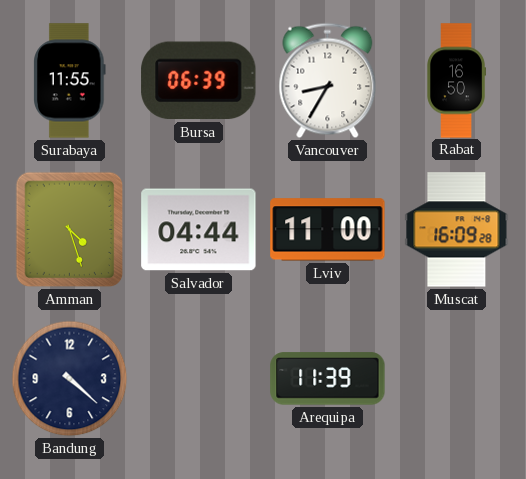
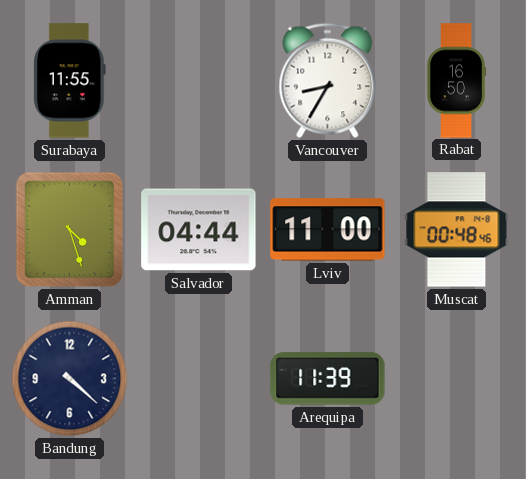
Bursa: 06:39 -> none (199, 81)
Muscat: 16:09 -> 00:48 (457, 230)
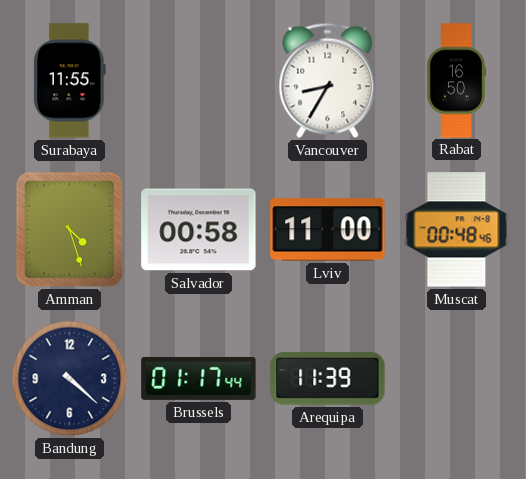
Salvador: 04:44 -> 00:58 (199, 230)
Brussels: none -> 01:17 (199, 378)
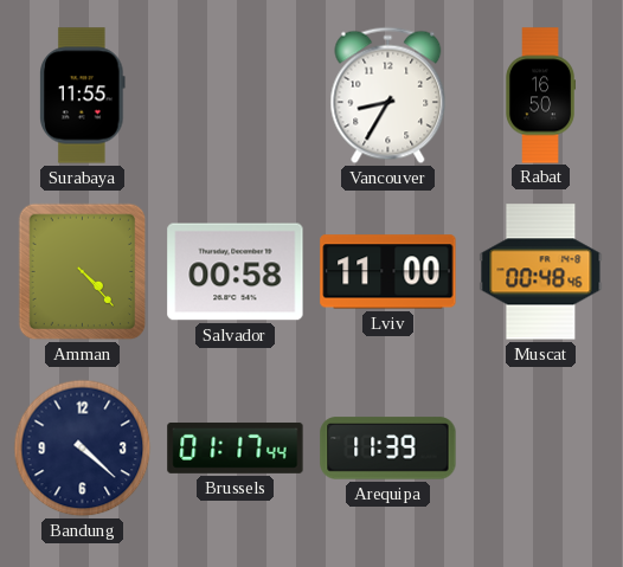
Amman: 4:27 -> 4:23 (83, 272)
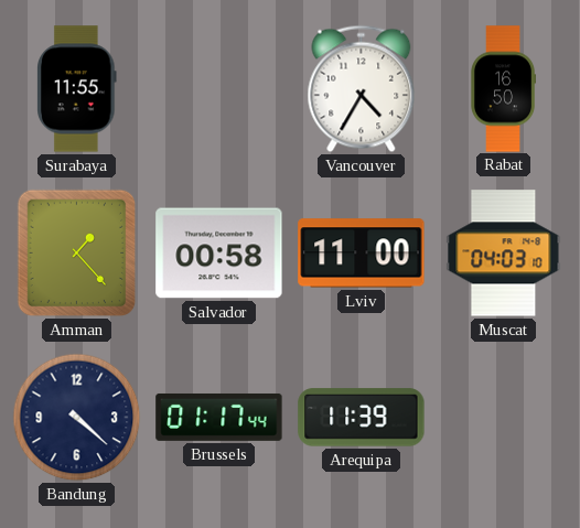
Vancouver: 8:35 -> 4:35 (362, 89)
Amman: 4:23 -> 1:23 (77, 254)
Muscat: 00:48 -> 04:03 (504, 254)
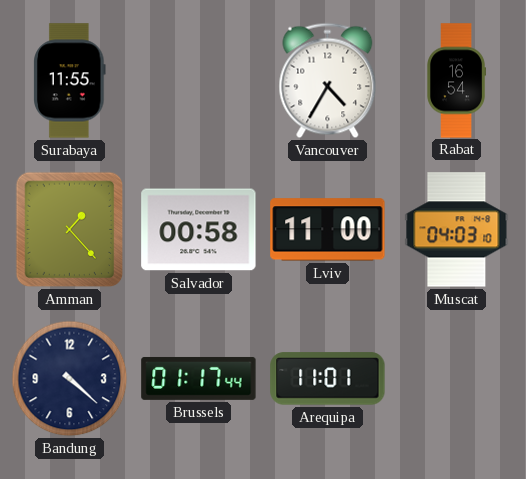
Rabat: 16:50 -> 16:54 (456, 81)
Arequipa: 11:39 -> 11:01 (328, 379)
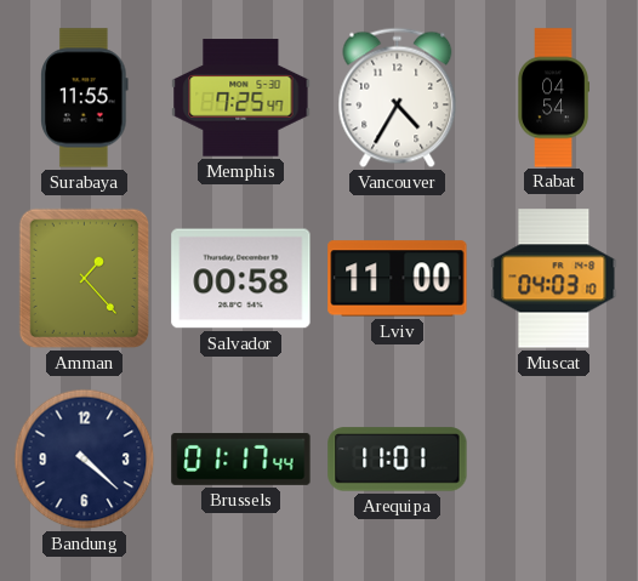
Memphis: none -> 7:25 (241, 98)
Rabat: 16:54 -> 04:54 (553, 98)
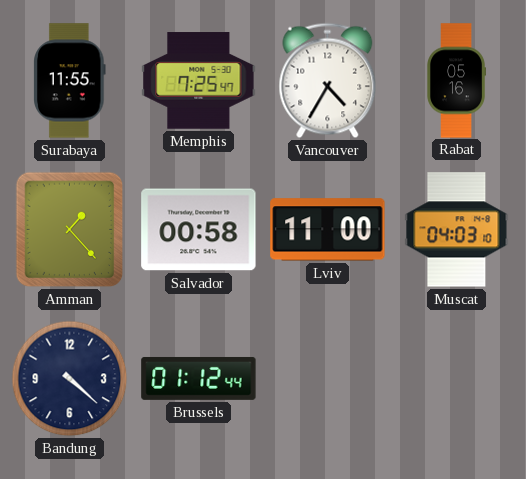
Rabat: 04:54 -> 05:16 (456, 81)
Brussels: 01:17 -> 01:12 (199, 378)
Arequipa: 11:01 -> none (398, 460)
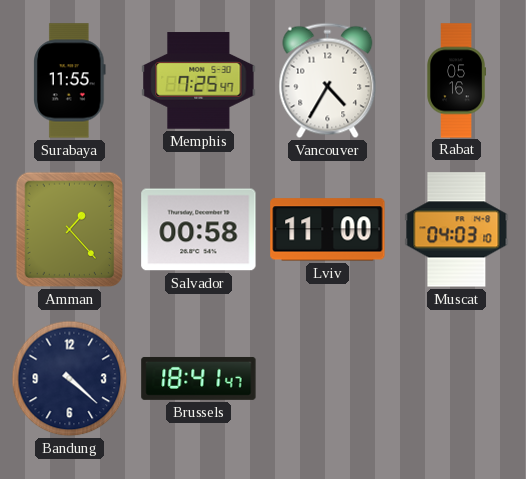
Brussels: 01:12 -> 18:41 (199, 378)
